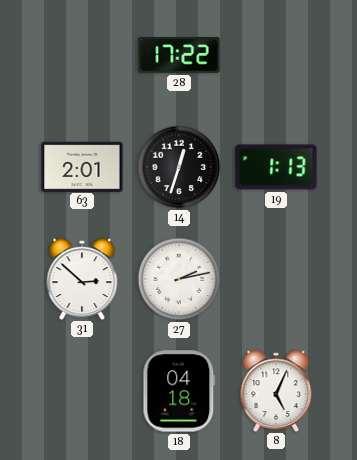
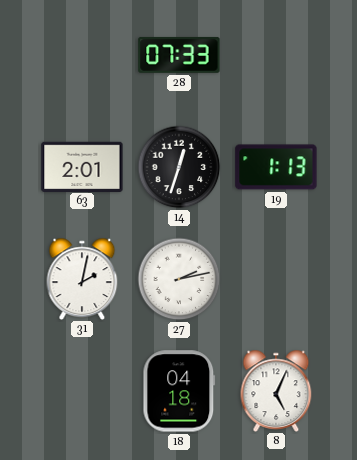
28: 17:22 -> 07:33 (179, 55)
31: 2:52 -> 2:02 (82, 278)
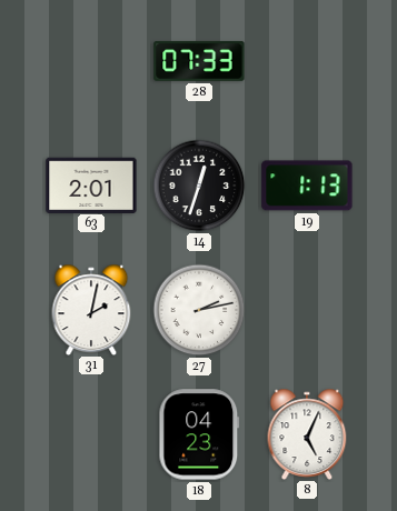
18: 04:18 -> 04:23 (199, 434)
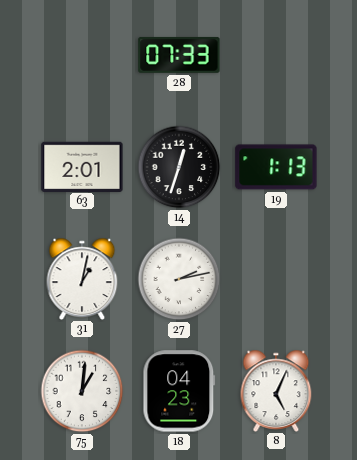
31: 2:02 -> 1:02 (82, 278)
75: none -> 1:01 (82, 391)
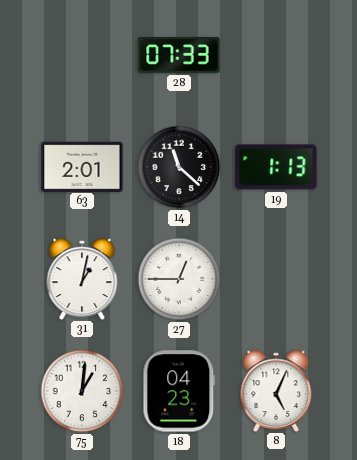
14: 12:33 -> 11:22 (179, 167)
27: 2:13 -> 12:45 (179, 279)
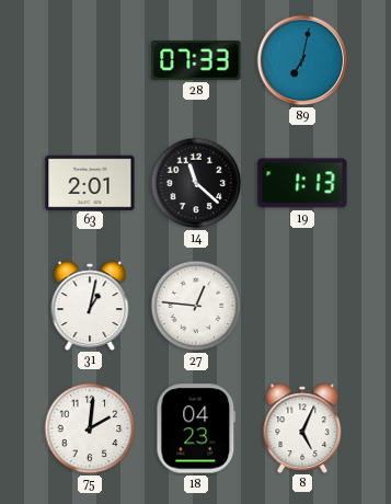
89: none -> 7:02 (302, 60)
27: 12:45 -> 12:46 (196, 306)
75: 1:01 -> 2:01 (90, 428)
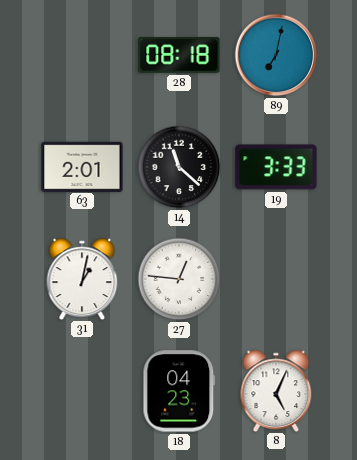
28: 07:33 -> 08:18 (179, 55)
19: 1:13 -> 3:33 (276, 167)
75: 2:01 -> none (90, 428)
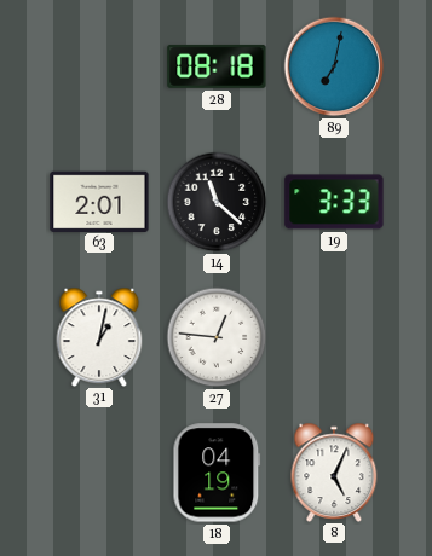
18: 04:23 -> 04:19 (217, 473)
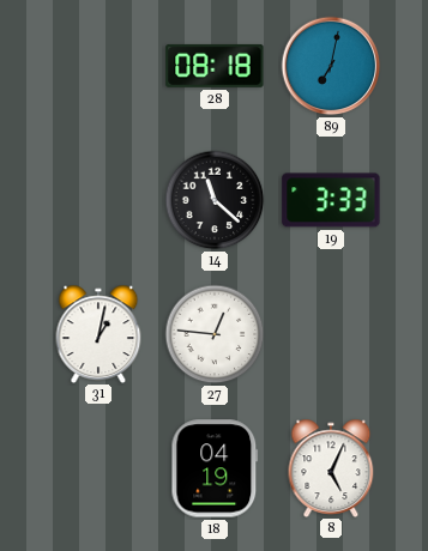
63: 2:01 -> none (99, 201)
